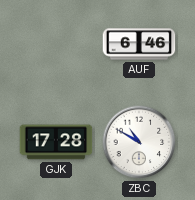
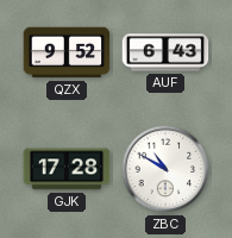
QZX: none -> 9:52 (67, 52)
AUF: 6:46 -> 6:43 (165, 52)
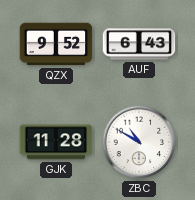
GJK: 17:28 -> 11:28 (56, 142)
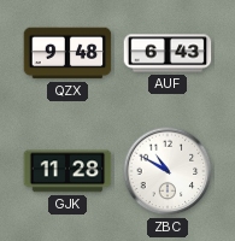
QZX: 9:52 -> 9:48 (67, 53)
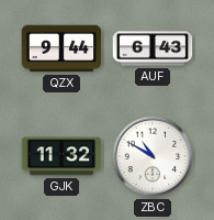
QZX: 9:48 -> 9:44 (61, 48)
GJK: 11:28 -> 11:32 (61, 156)
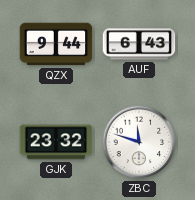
GJK: 11:32 -> 23:32 (56, 142)
ZBC: 10:50 -> 11:48 (139, 142)
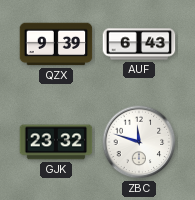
QZX: 9:44 -> 9:39 (56, 44)
